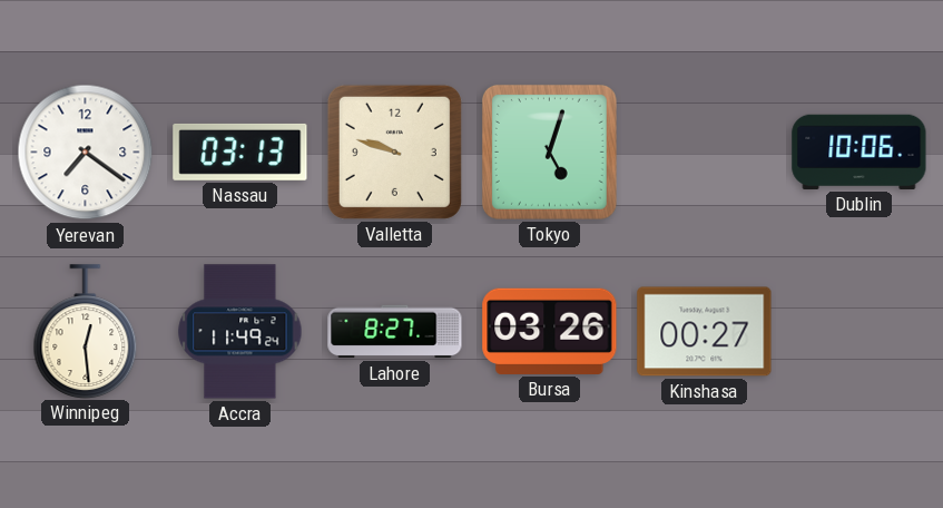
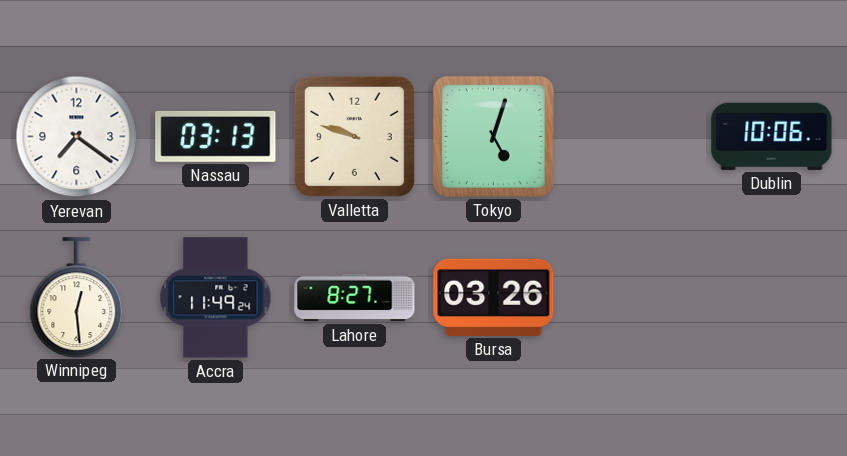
Kinshasa: 00:27 -> none (705, 332)
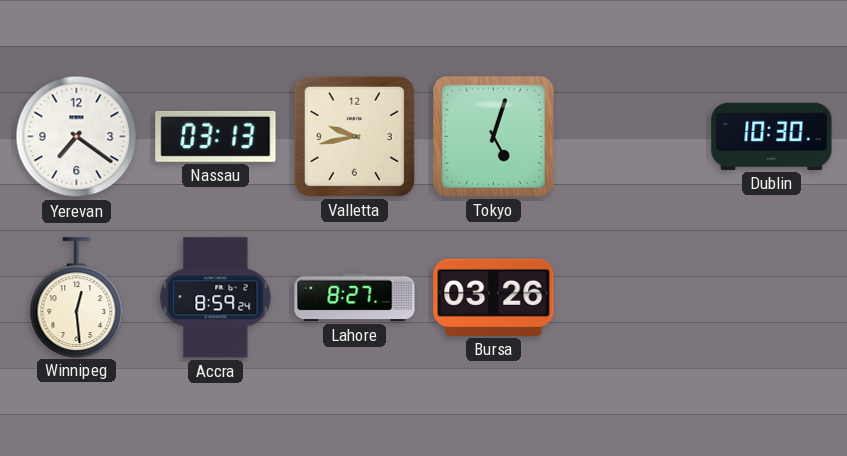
Valletta: 9:48 -> 9:43 (354, 136)
Dublin: 10:06 -> 10:30 (772, 136)
Accra: 11:49 -> 8:59 (216, 298)
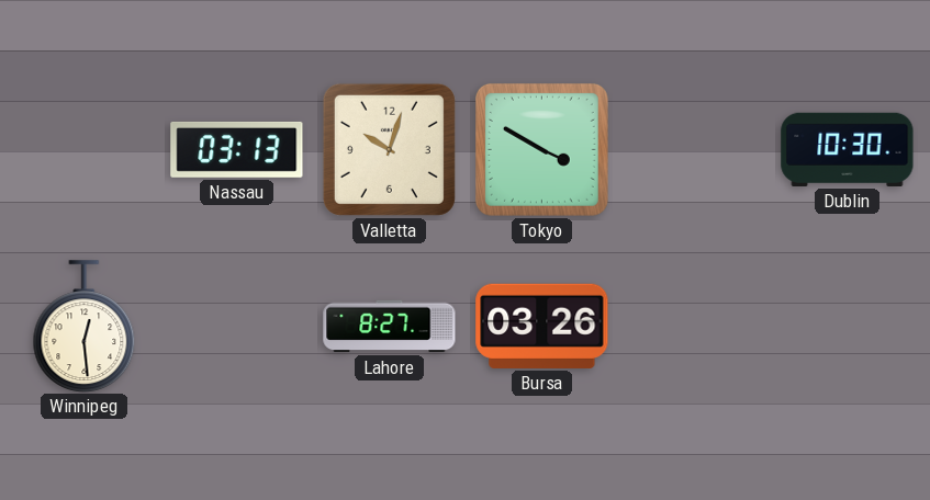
Yerevan: 7:21 -> none (77, 137)
Valletta: 9:43 -> 10:03 (389, 149)
Tokyo: 5:03 -> 3:50 (541, 149)
Accra: 8:59 -> none (216, 298)
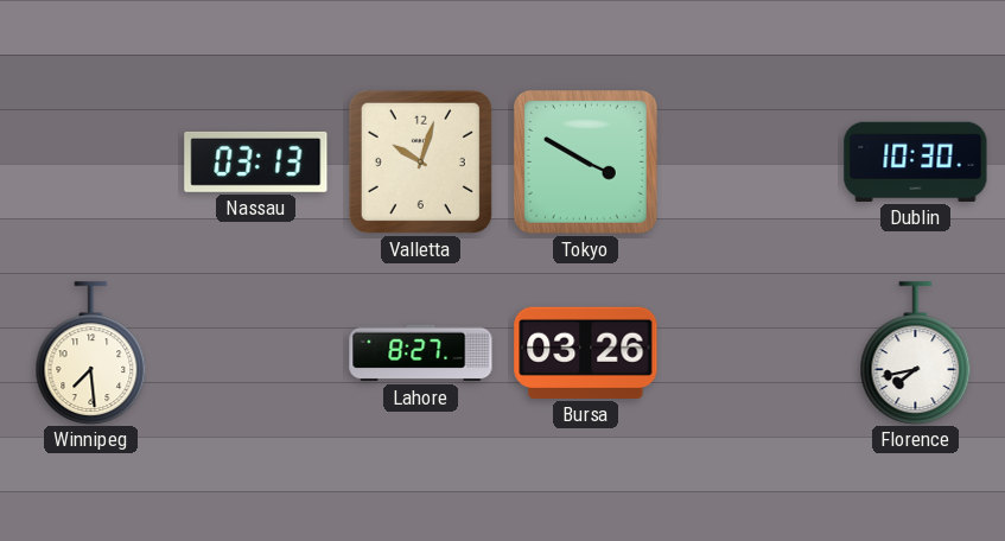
Winnipeg: 12:29 -> 7:29 (91, 352)
Florence: none -> 7:43 (916, 352)
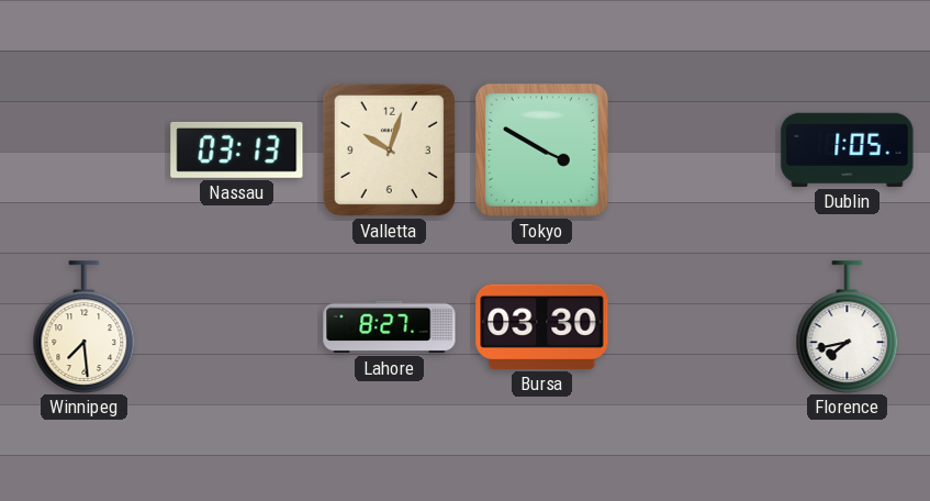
Dublin: 10:30 -> 1:05 (848, 149)
Bursa: 03:26 -> 03:30 (542, 326)
